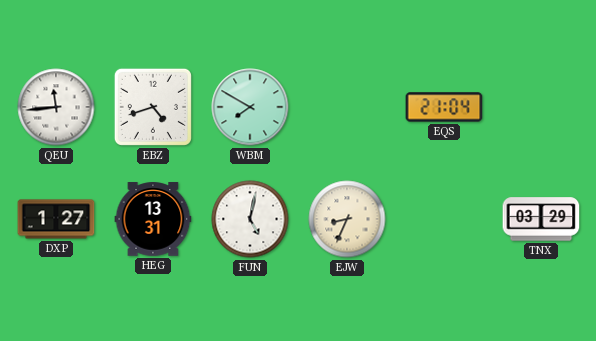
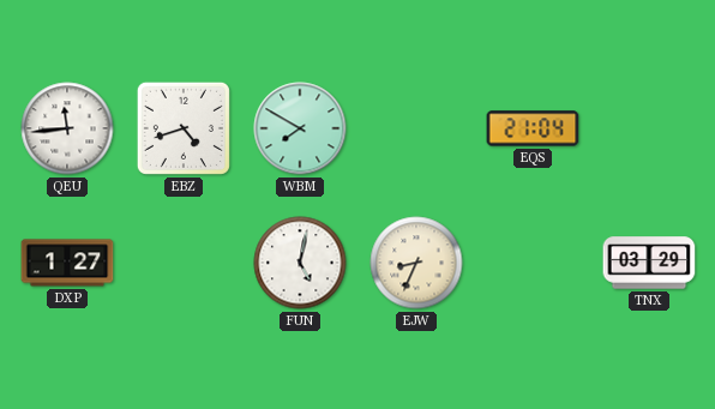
HEG: 13:31 -> none (153, 219)
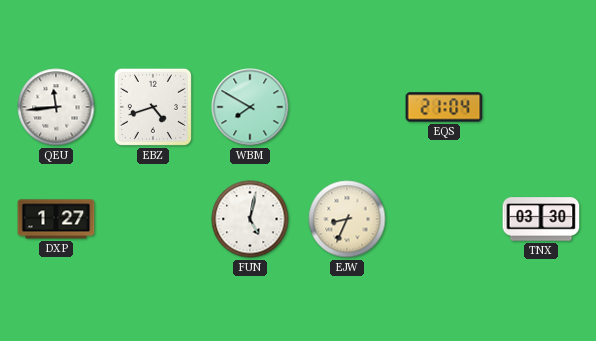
TNX: 03:29 -> 03:30 (541, 219)
